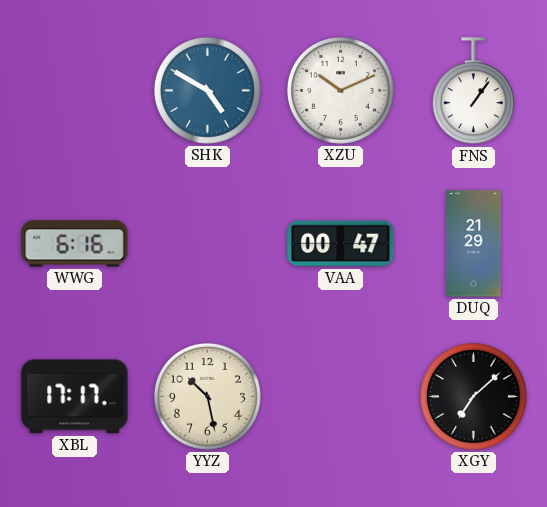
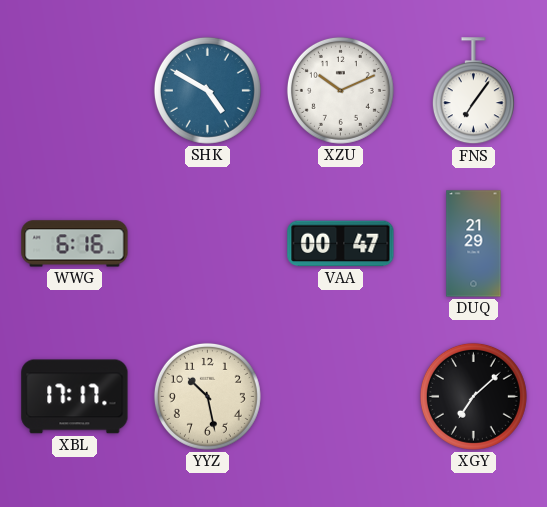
FNS: 1:06 -> 7:06 (473, 91)
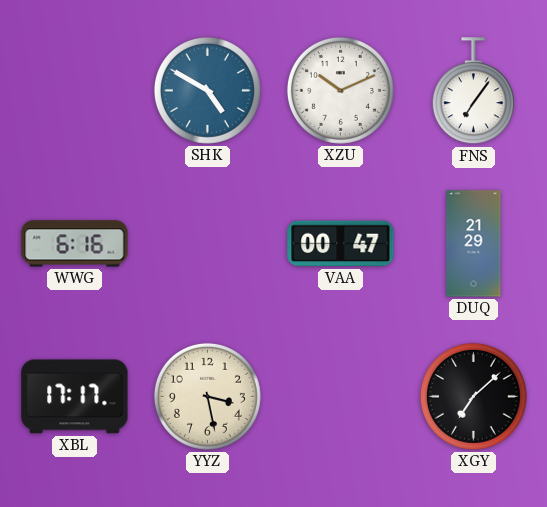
YYZ: 10:28 -> 3:28 (207, 396)
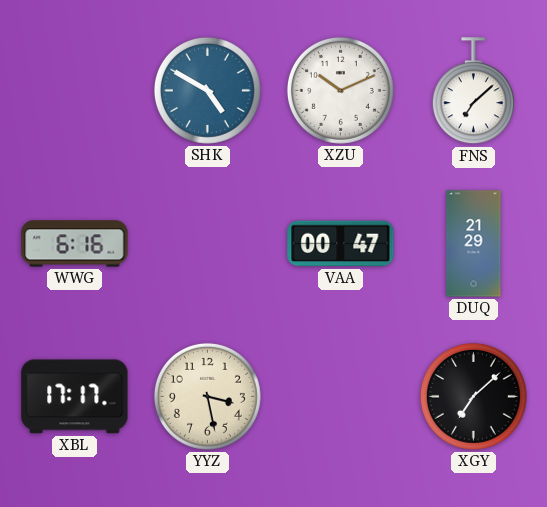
FNS: 7:06 -> 7:08 (473, 91)
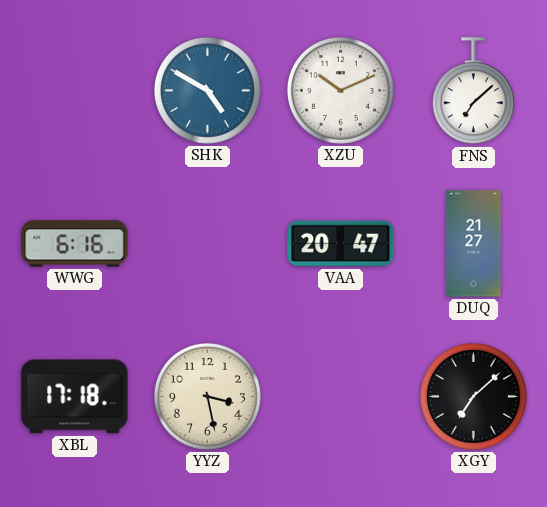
VAA: 00:47 -> 20:47 (341, 244)
DUQ: 21:29 -> 21:27 (474, 244)
XBL: 17:17 -> 17:18 (75, 397)
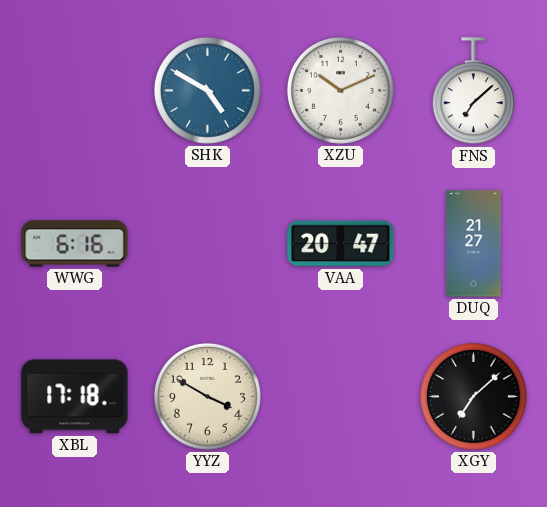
YYZ: 3:28 -> 3:50 (207, 396)
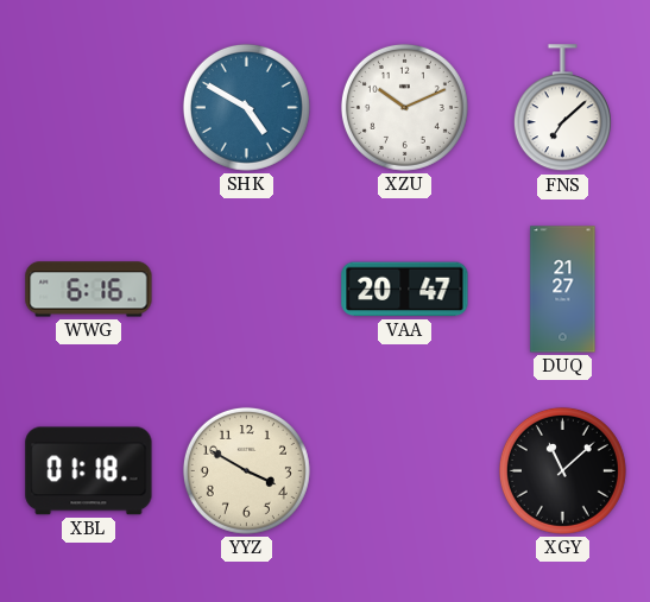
XBL: 17:18 -> 01:18 (89, 471)
XGY: 7:08 -> 11:08 (562, 470)
